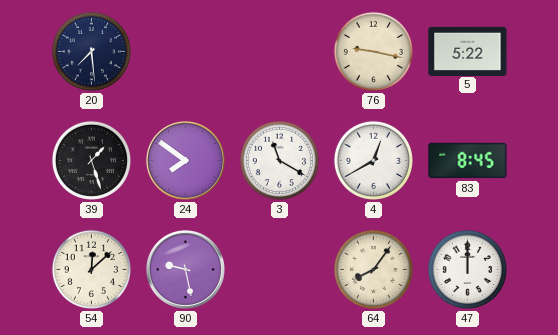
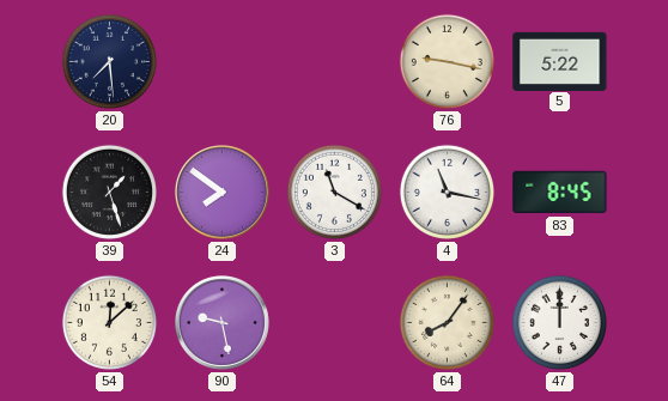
4: 12:40 -> 11:17 (447, 192)
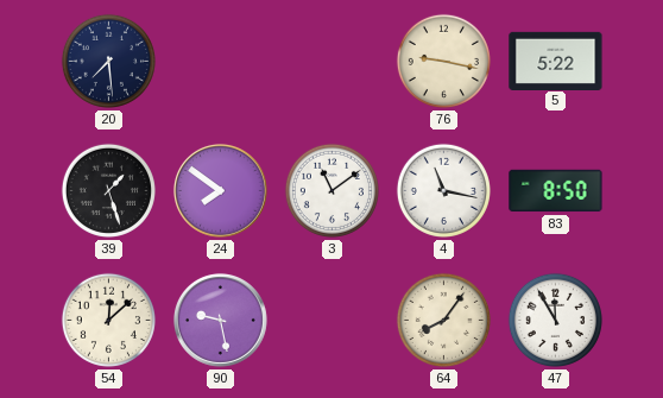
3: 11:20 -> 11:09 (331, 190)
83: 8:45 -> 8:50 (556, 191)
47: 12:00 -> 11:55 (555, 320)
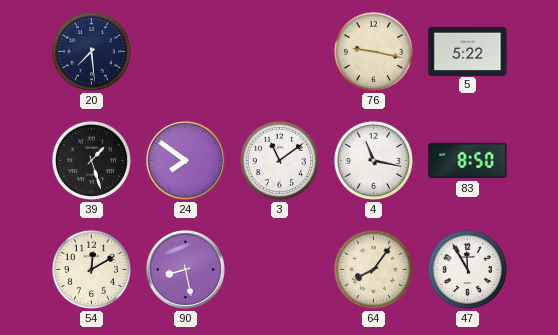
54: 12:08 -> 12:10 (91, 269)
90: 9:28 -> 8:28 (185, 269)
